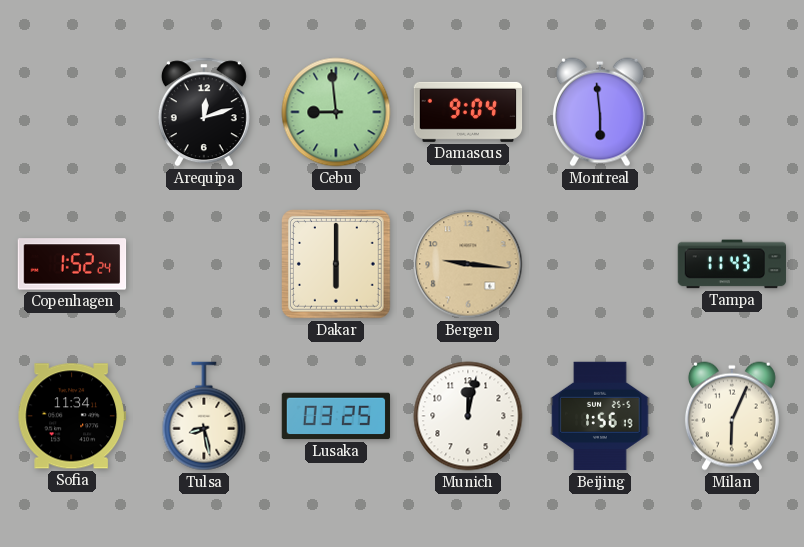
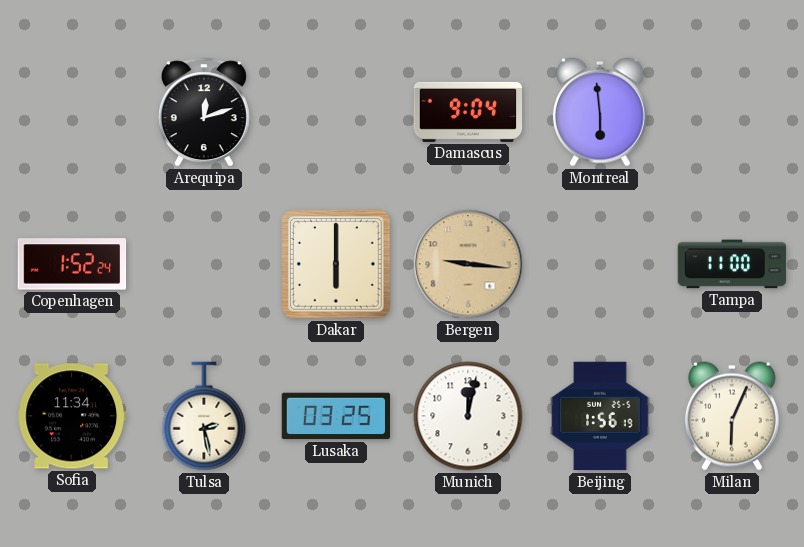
Cebu: 8:59 -> none (336, 112)
Tampa: 11:43 -> 11:00 (732, 264)
Tulsa: 8:28 -> 2:28 (204, 416)
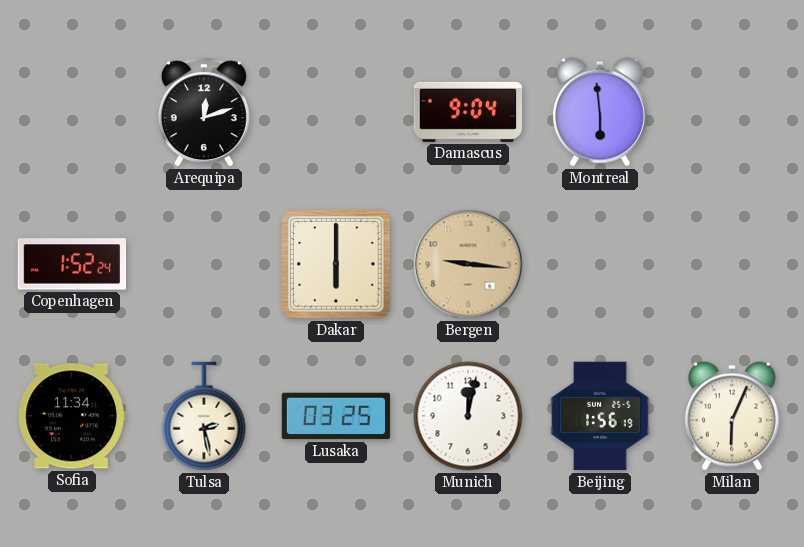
Tampa: 11:00 -> none (732, 264)
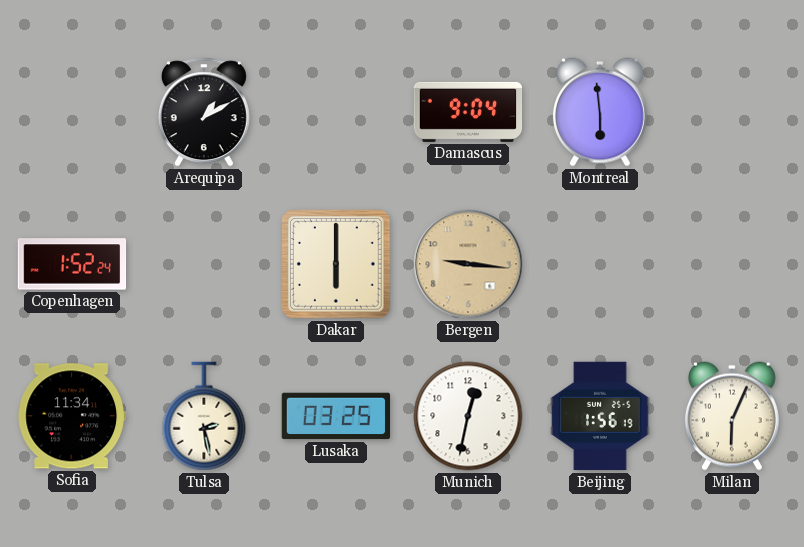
Arequipa: 12:12 -> 1:10 (204, 112)
Munich: 12:02 -> 12:32 (468, 416)
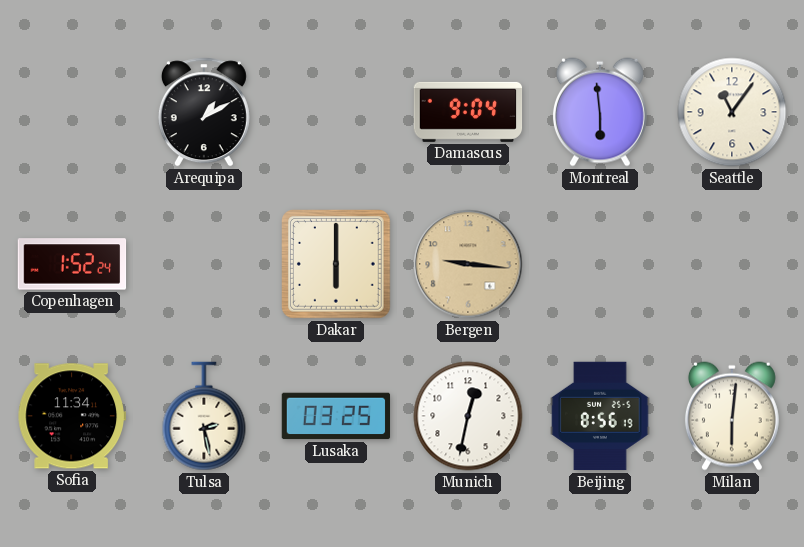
Seattle: none -> 11:06 (732, 112)
Beijing: 1:56 -> 8:56 (600, 416)
Milan: 6:04 -> 6:01 (732, 416)
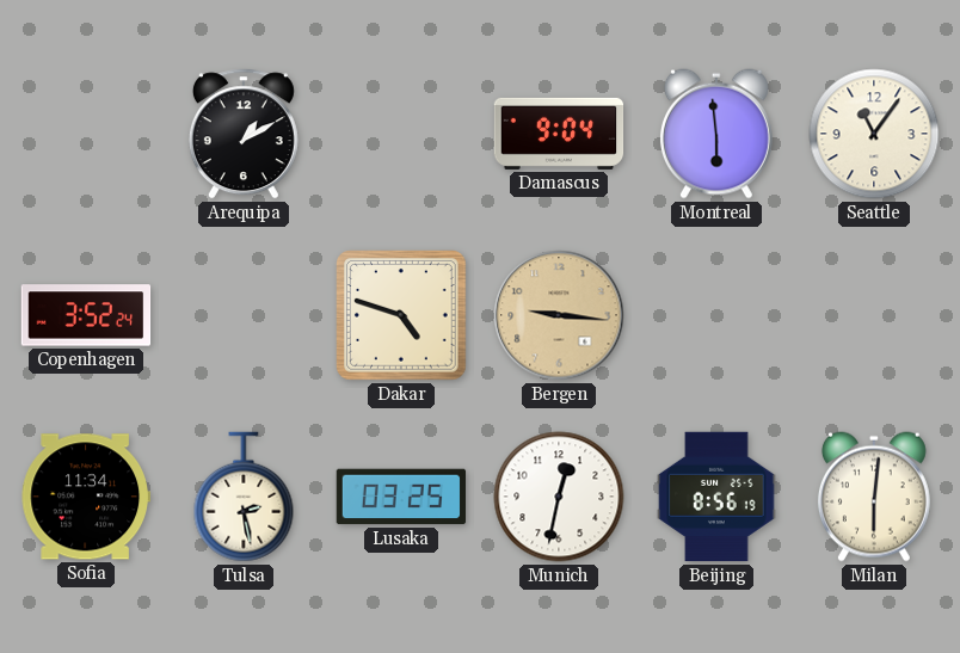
Copenhagen: 1:52 -> 3:52 (86, 315)
Dakar: 6:00 -> 4:48 (402, 316)
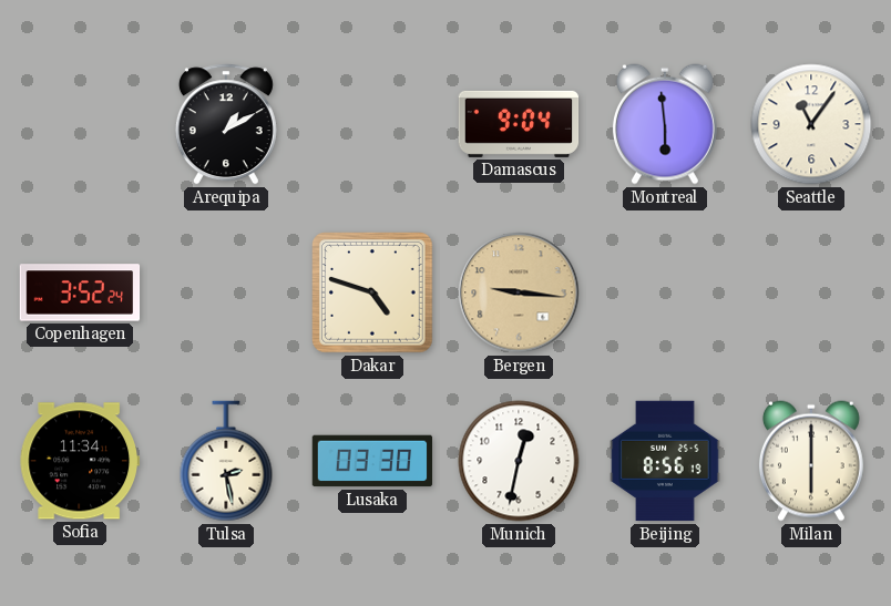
Lusaka: 03:25 -> 03:30 (372, 461)
Milan: 6:01 -> 6:00 (811, 461)
